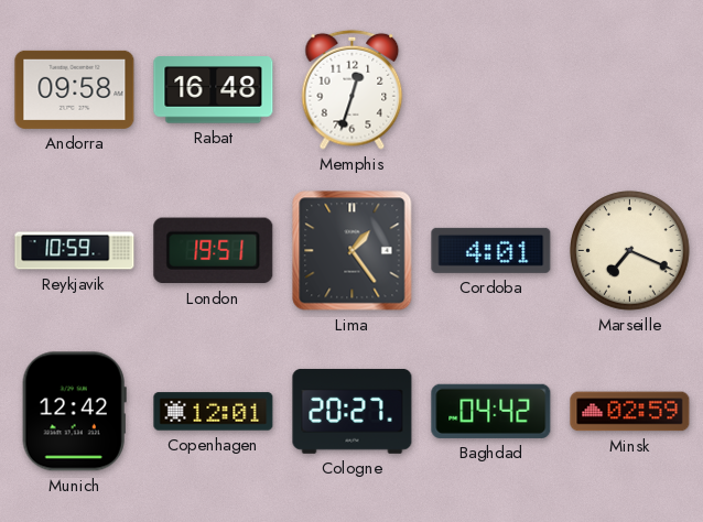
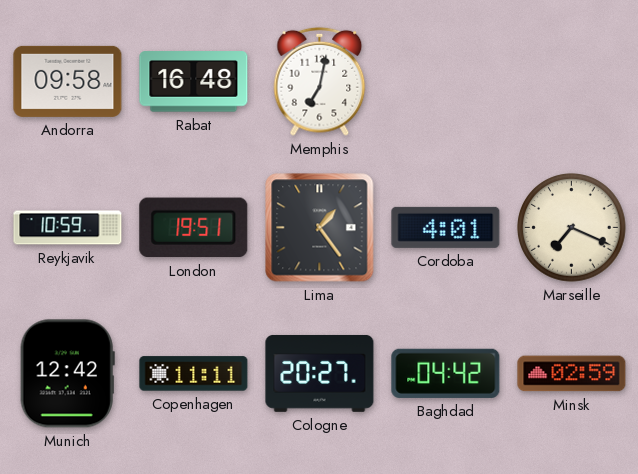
Memphis: 12:33 -> 7:02 (320, 81)
Copenhagen: 12:01 -> 11:11 (194, 374)
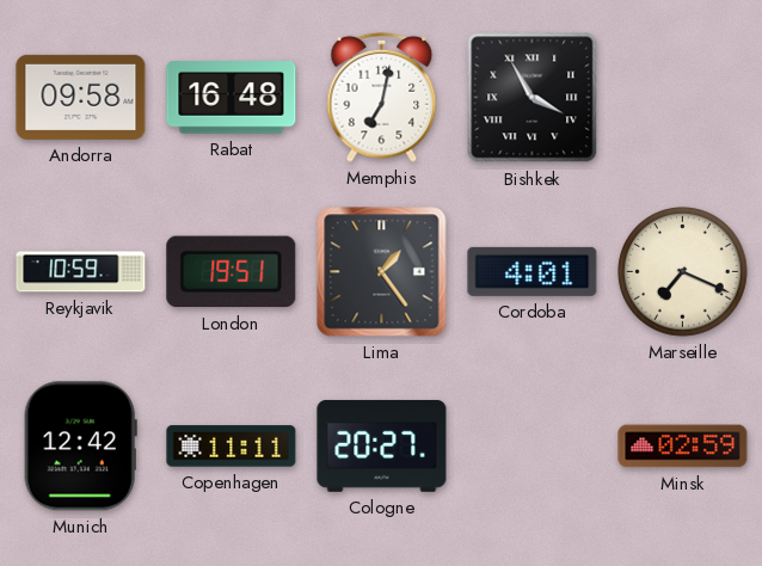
Bishkek: none -> 3:55 (533, 98)
Baghdad: 04:42 -> none (446, 373)
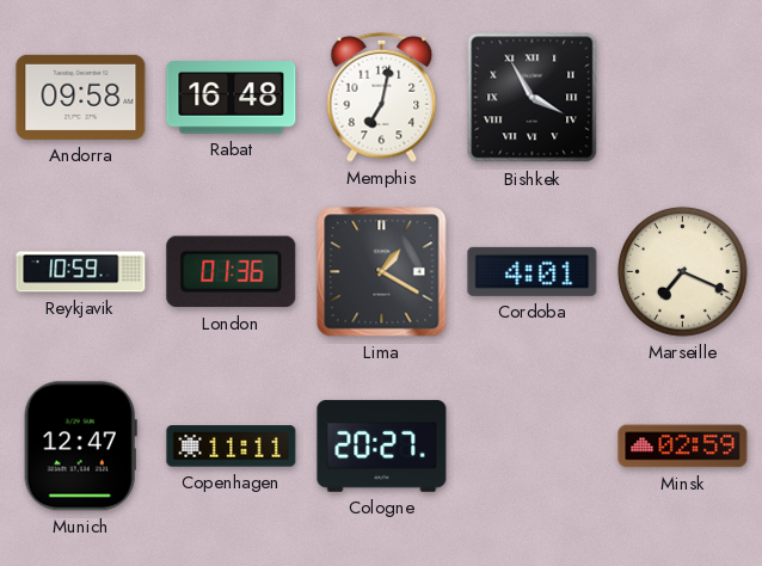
London: 19:51 -> 01:36 (232, 272)
Lima: 1:24 -> 1:20 (382, 272)
Munich: 12:42 -> 12:47 (80, 447)
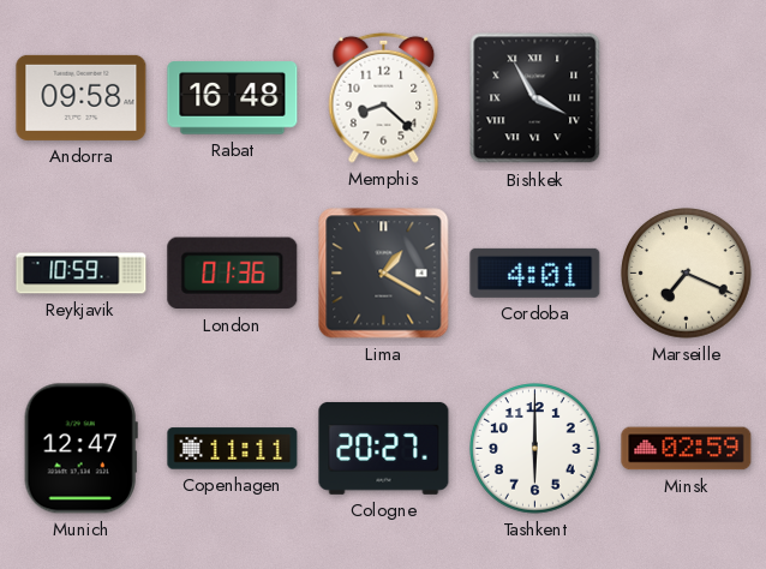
Memphis: 7:02 -> 8:22 (384, 97)
Tashkent: none -> 6:00 (535, 449)
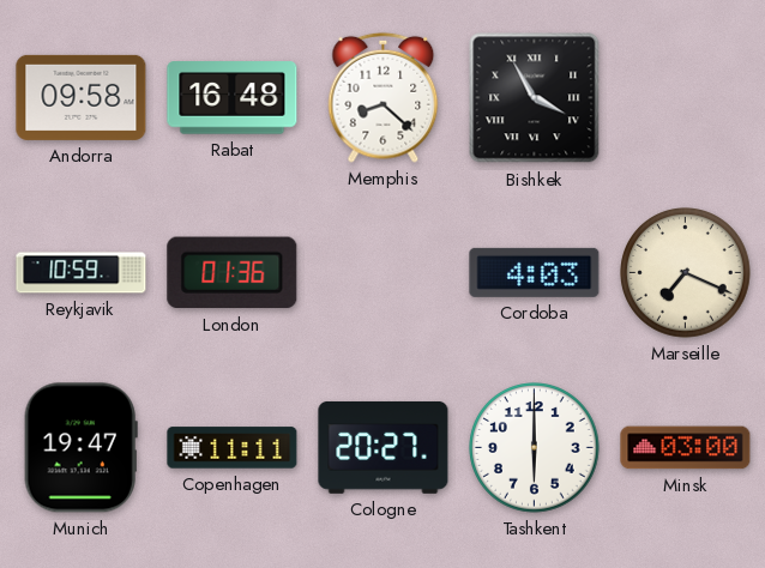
Lima: 1:20 -> none (384, 274)
Cordoba: 4:01 -> 4:03 (535, 272)
Munich: 12:47 -> 19:47 (80, 448)
Minsk: 02:59 -> 03:00 (686, 448)
